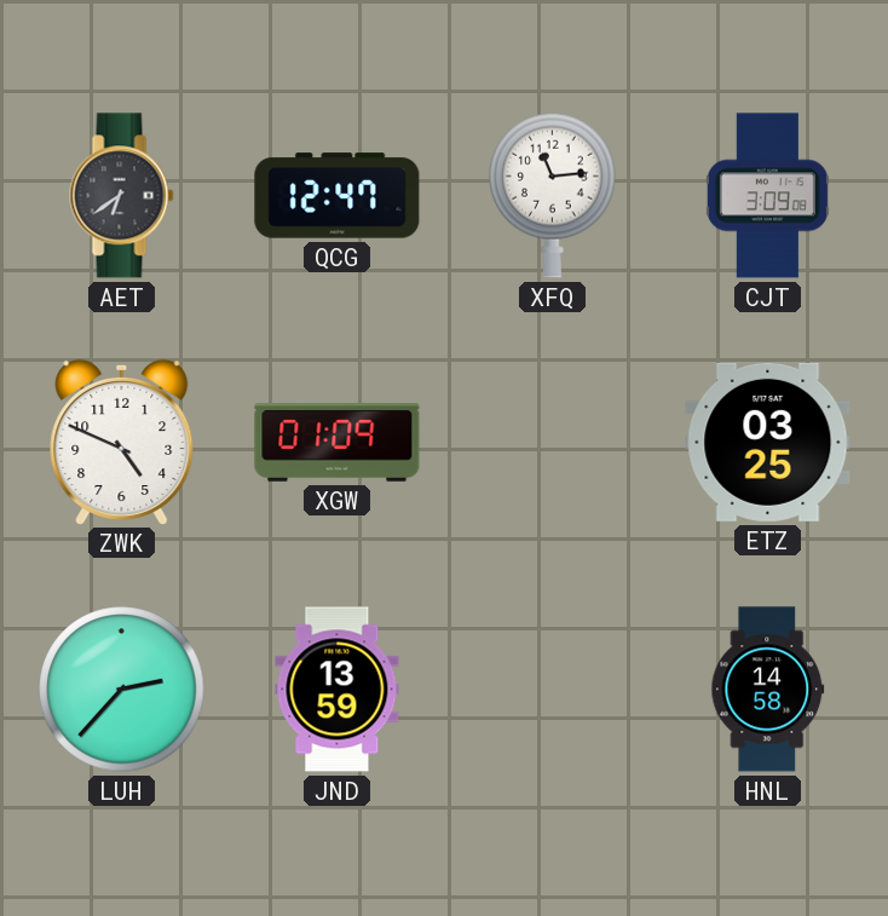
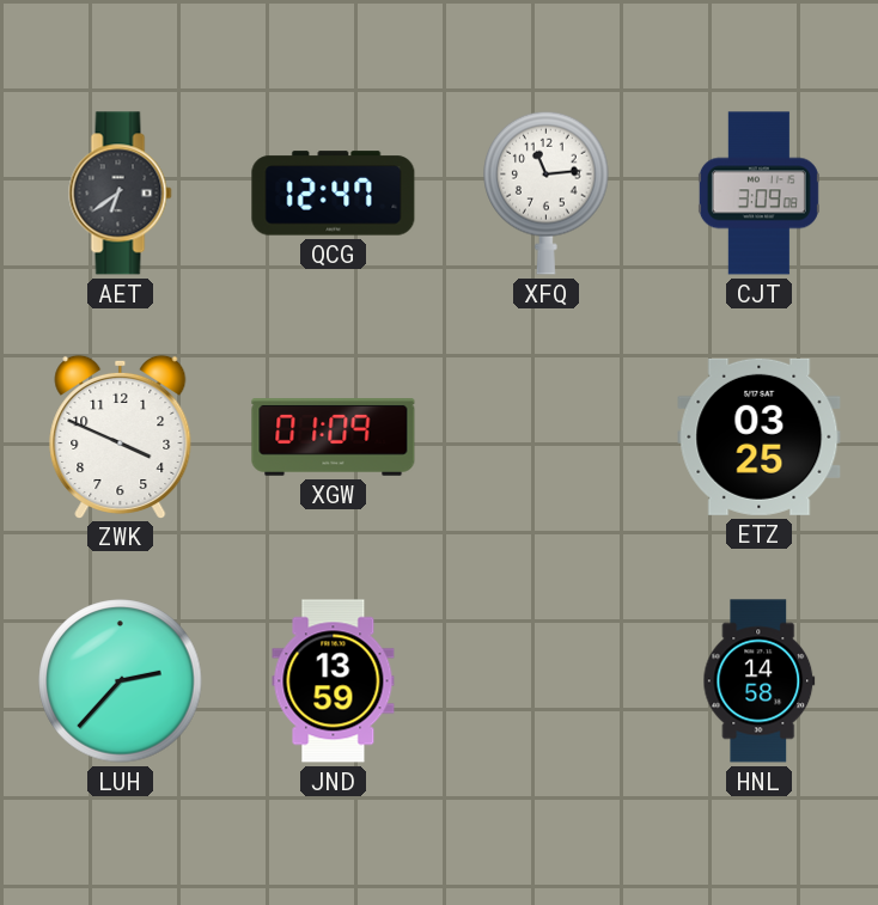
ZWK: 4:49 -> 3:49 (121, 436)
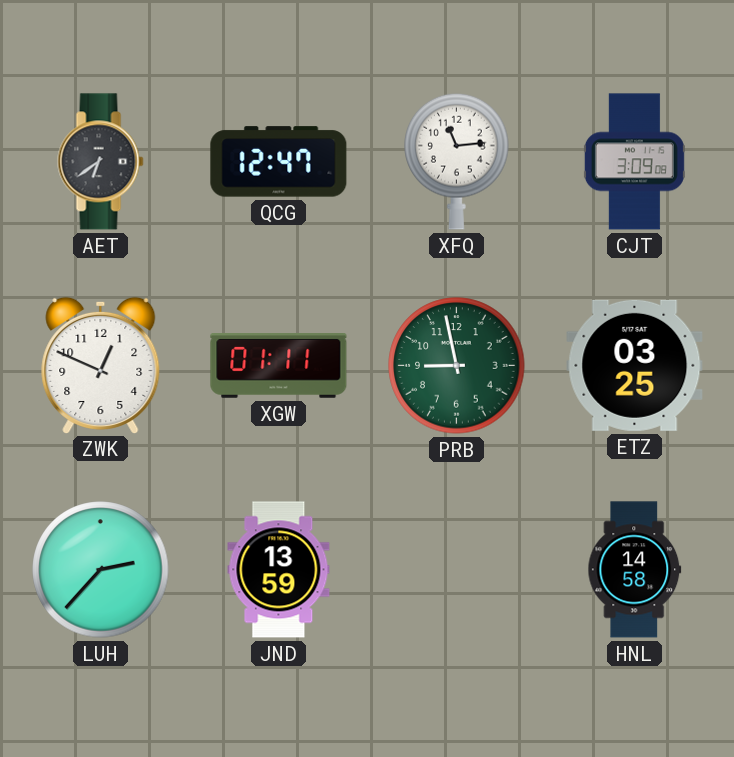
ZWK: 3:49 -> 12:49 (101, 365)
XGW: 01:09 -> 01:11 (279, 366)
PRB: none -> 8:58 (457, 366)
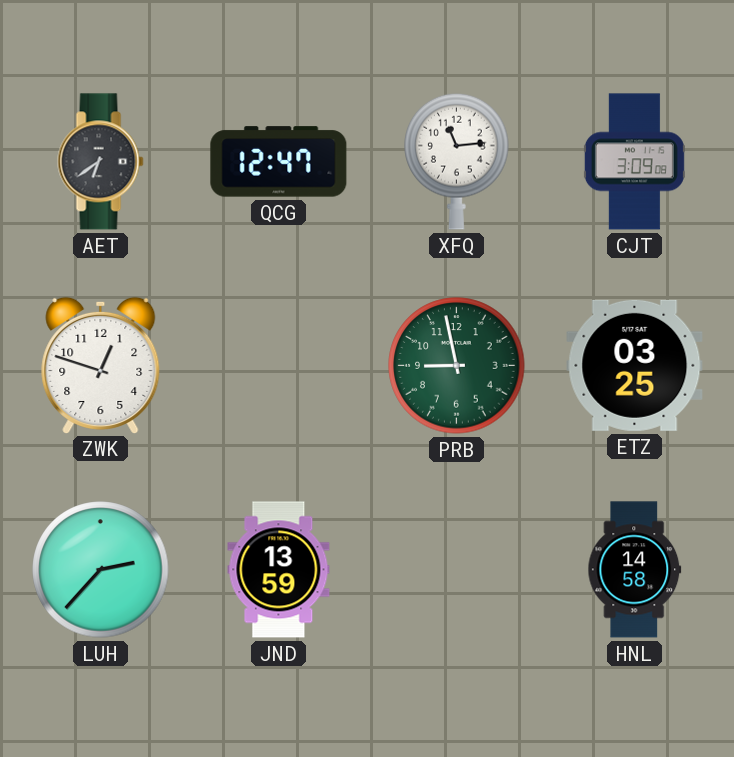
ZWK: 12:49 -> 12:48 (101, 365)
XGW: 01:11 -> none (279, 366)
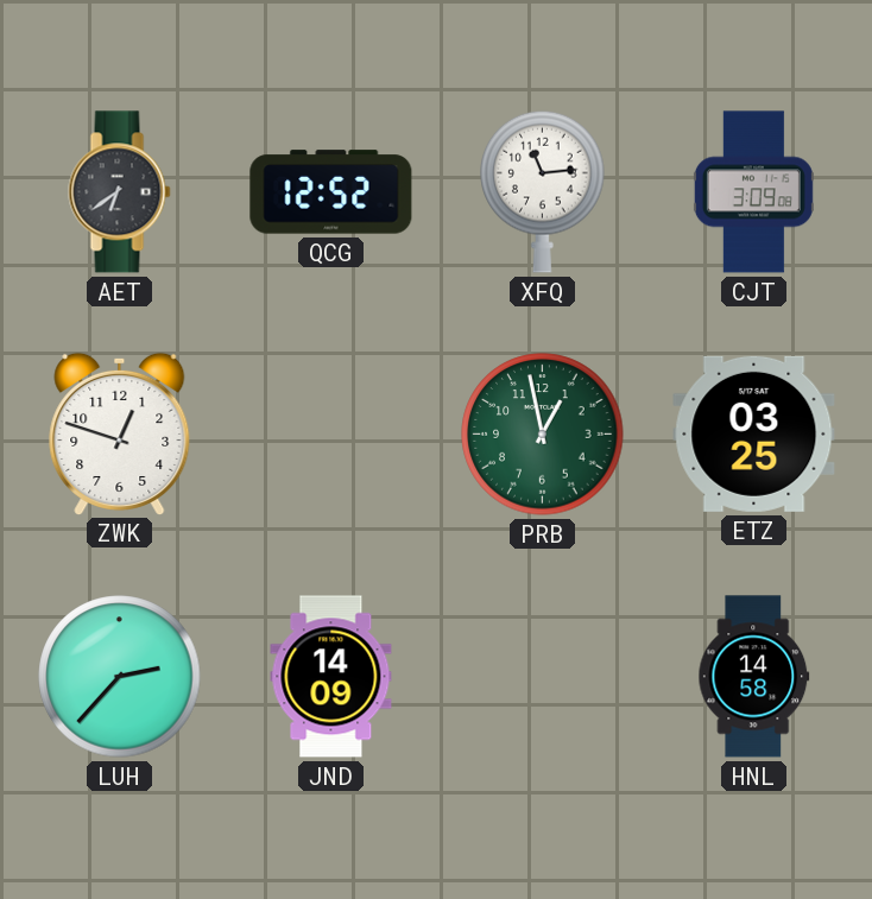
QCG: 12:47 -> 12:52 (331, 192)
PRB: 8:58 -> 12:58 (543, 435)
JND: 13:59 -> 14:09 (331, 677)
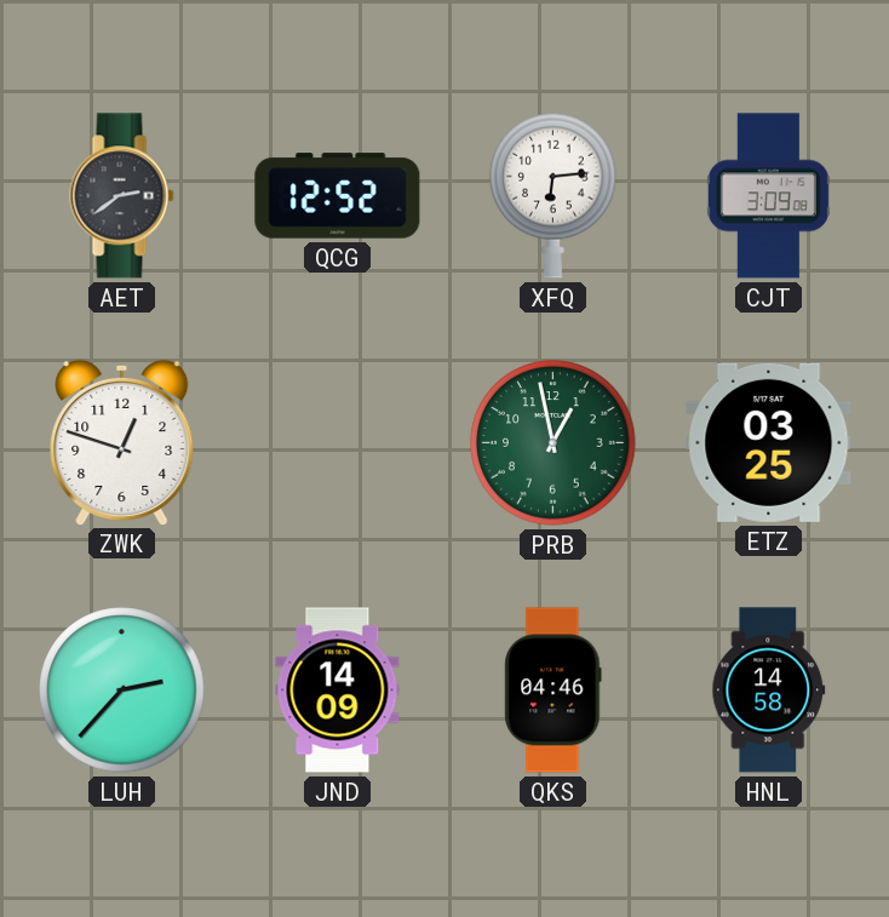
AET: 6:39 -> 2:39 (122, 196)
XFQ: 11:14 -> 6:14 (554, 195)
QKS: none -> 04:46 (554, 690)
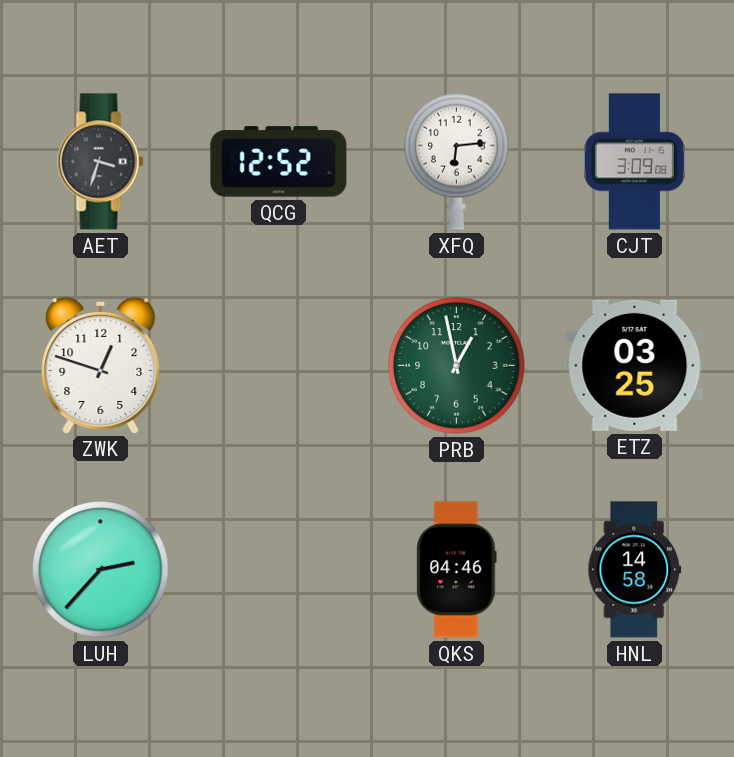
AET: 2:39 -> 3:33 (101, 162)
JND: 14:09 -> none (338, 690)
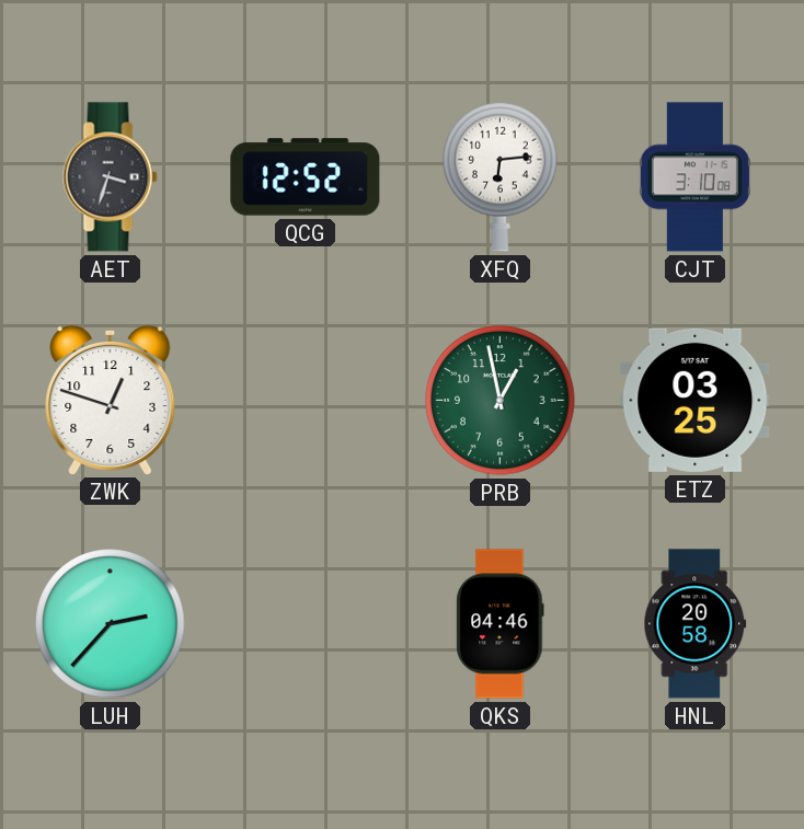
CJT: 3:09 -> 3:10 (694, 177)
HNL: 14:58 -> 20:58 (696, 624)
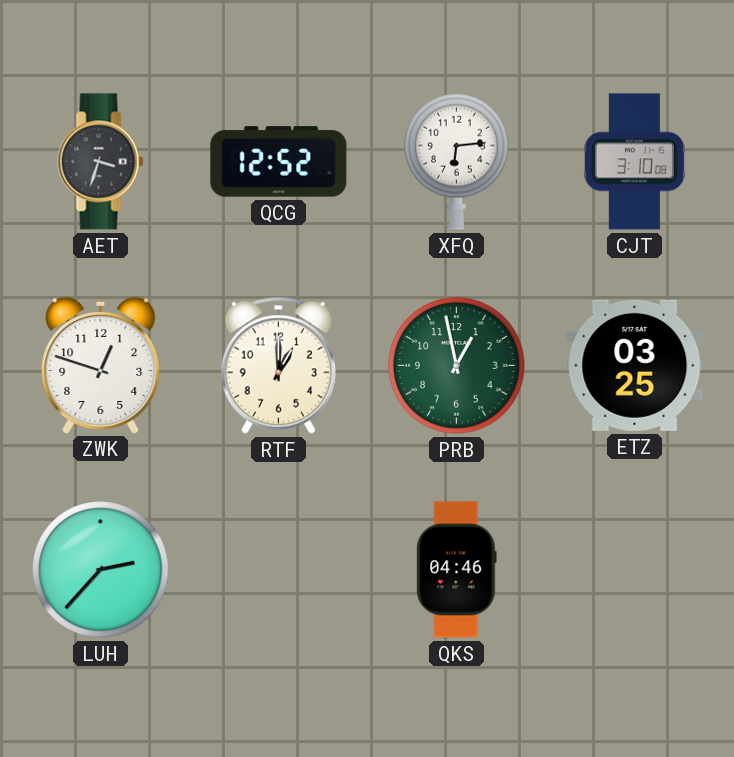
RTF: none -> 1:00 (278, 365)
HNL: 20:58 -> none (696, 624)
